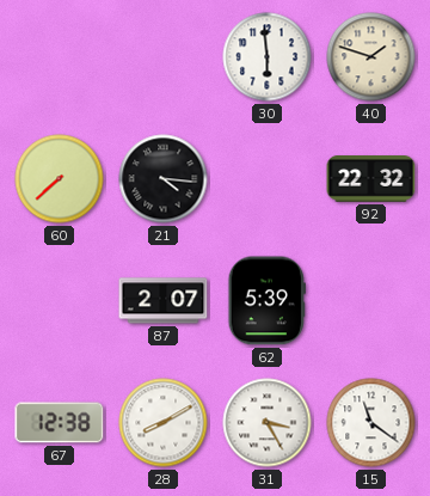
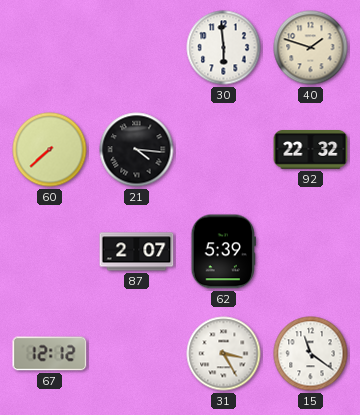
67: 12:38 -> 12:12 (50, 354)
28: 8:10 -> none (164, 423)
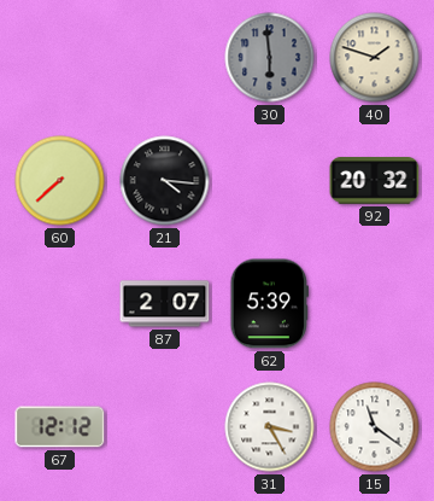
30 dial: white -> grey (270, 58)
92: 22:32 -> 20:32 (375, 181)
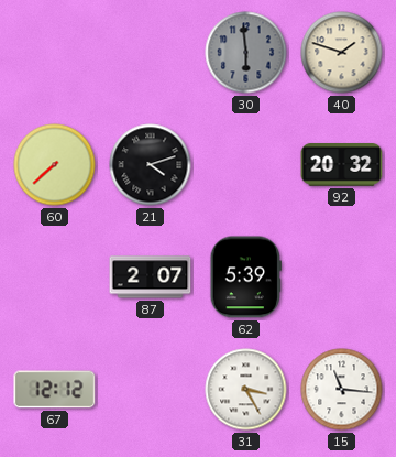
21: 4:16 -> 4:12 (151, 165)
15: 11:21 -> 11:16 (342, 390)
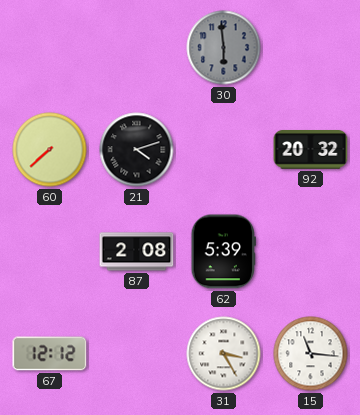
40: 1:48 -> none (342, 53)
87: 2:07 -> 2:08 (137, 252)
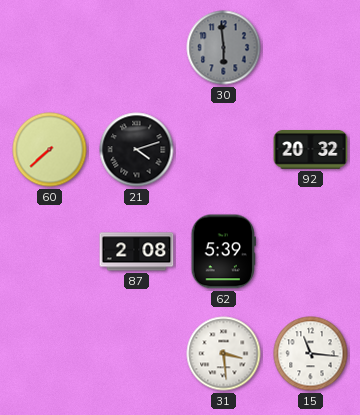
67: 12:12 -> none (50, 354)
31: 3:25 -> 3:29 (224, 354)
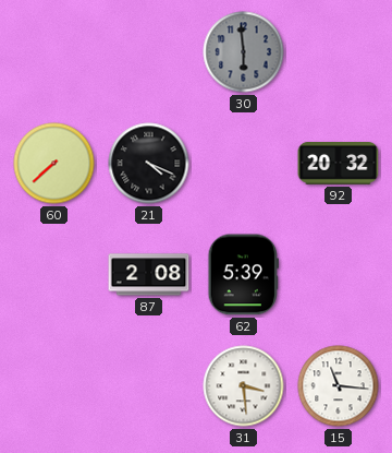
21: 4:12 -> 4:19 (149, 164)
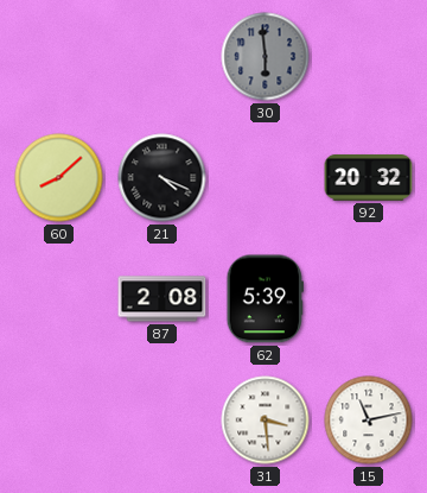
60: 7:38 -> 8:08 (59, 178)
15: 11:16 -> 11:13 (369, 421)
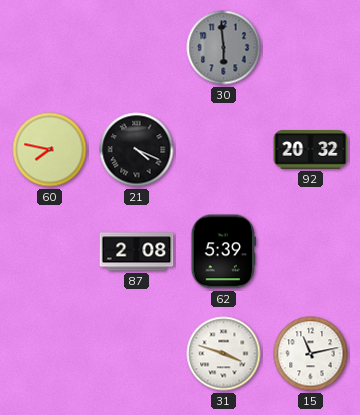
60: 8:08 -> 7:47 (50, 150)
31: 3:29 -> 3:48 (224, 354)
